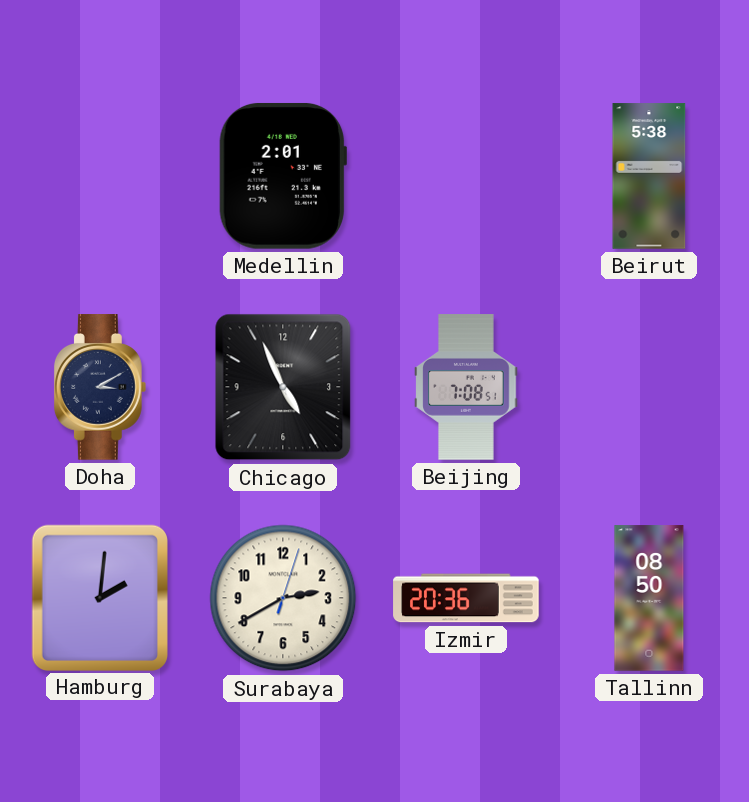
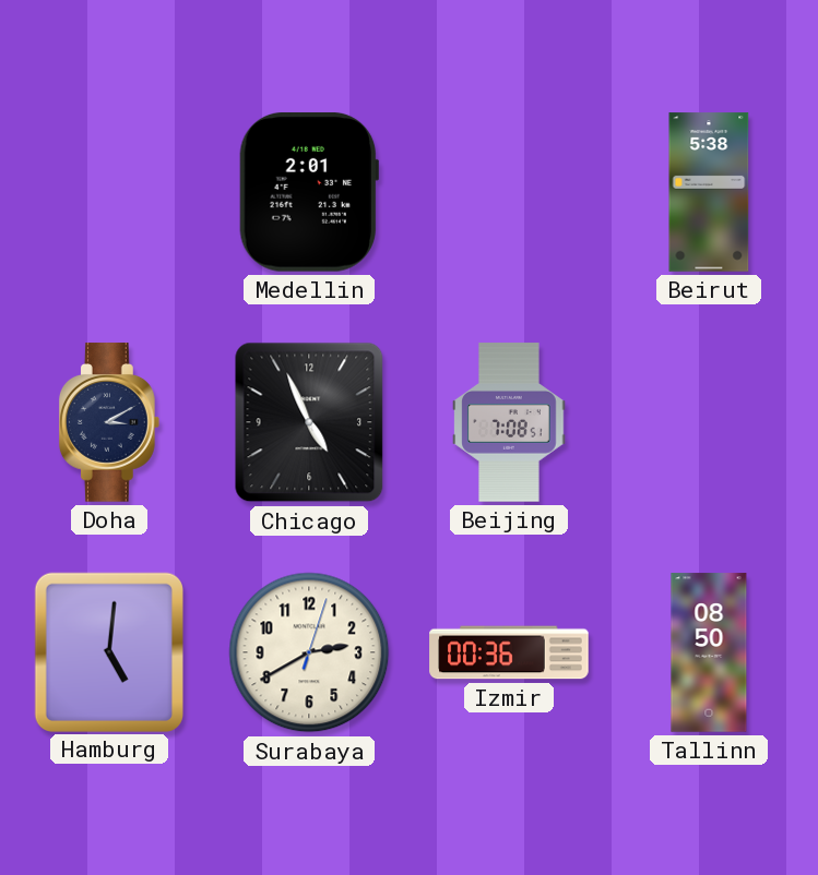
Hamburg: 2:01 -> 5:01 (109, 651)
Izmir: 20:36 -> 00:36 (509, 652)
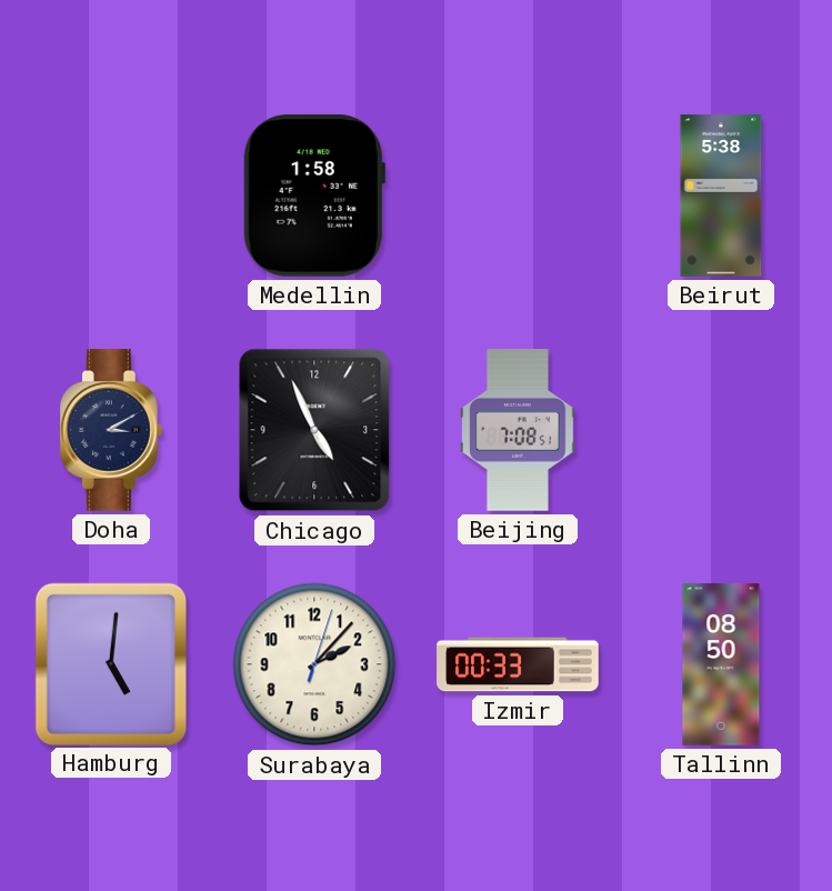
Medellin: 2:01 -> 1:58 (314, 196)
Surabaya: 2:40 -> 2:07 (314, 664)
Izmir: 00:36 -> 00:33 (518, 664)
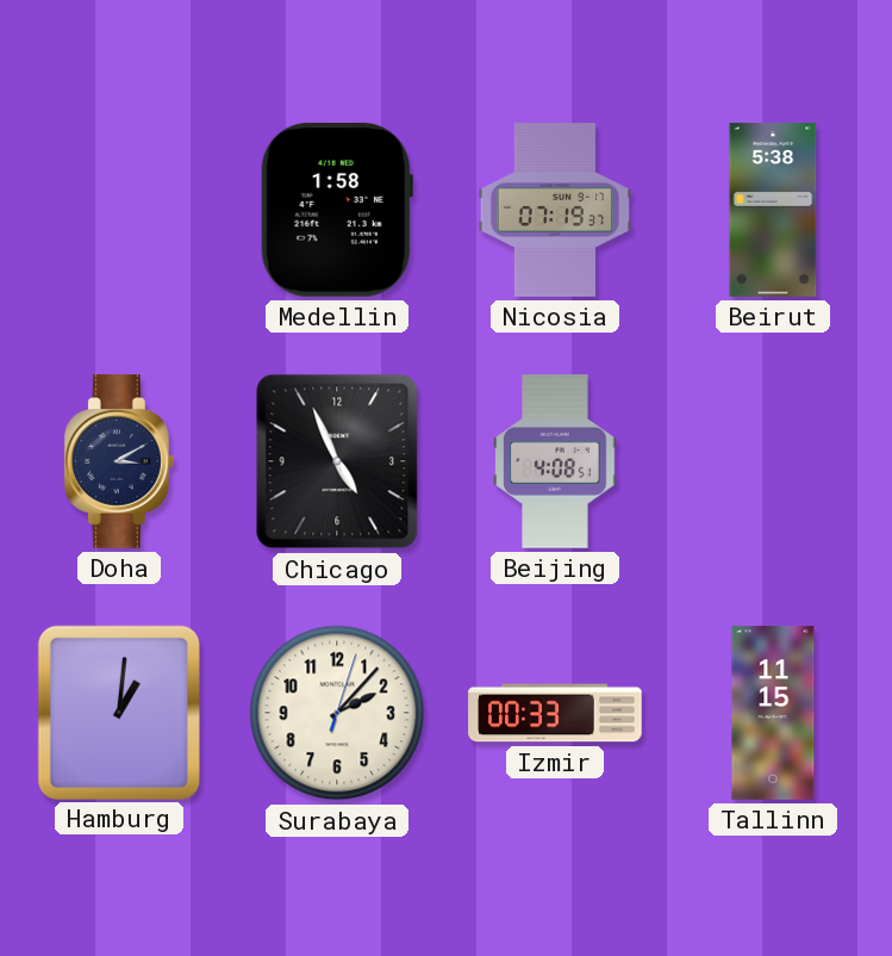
Nicosia: none -> 07:19 (555, 210)
Beijing: 7:08 -> 4:08 (555, 461)
Hamburg: 5:01 -> 1:01 (119, 712)
Tallinn: 08:50 -> 11:15 (773, 713)
